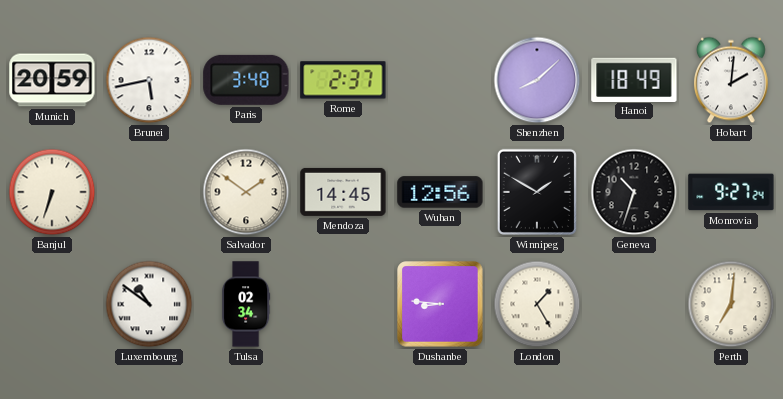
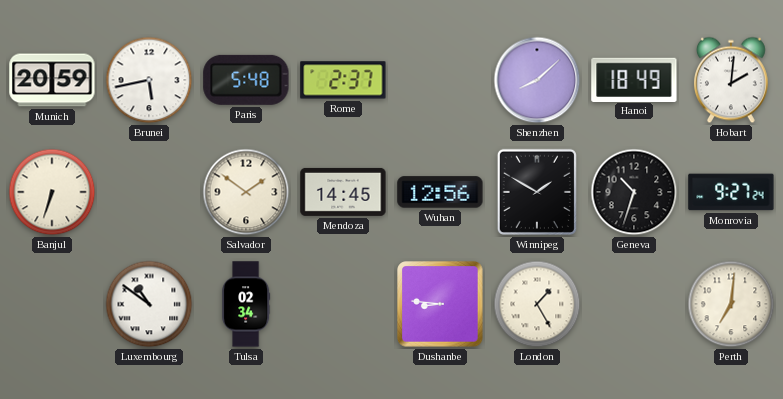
Paris: 3:48 -> 5:48 (246, 80)
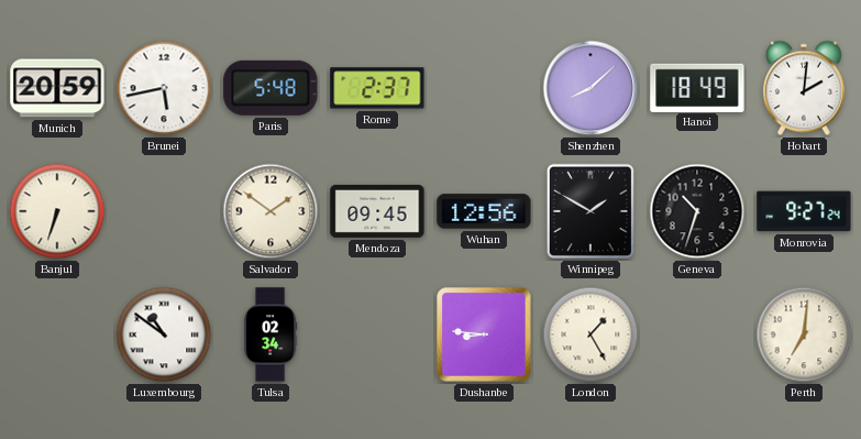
Mendoza: 14:45 -> 09:45 (377, 211)
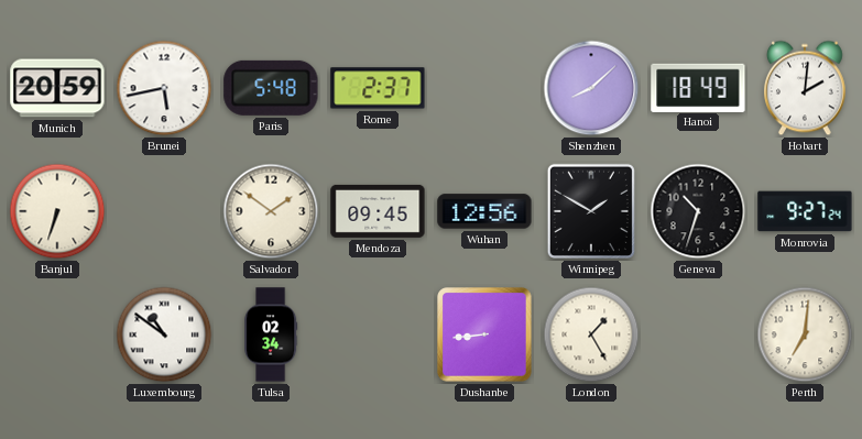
Dushanbe: 8:46 -> 8:44 (484, 334)
